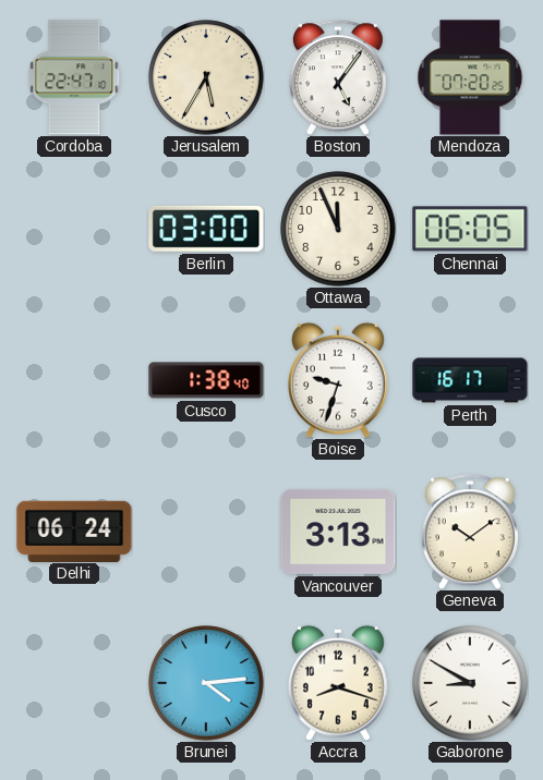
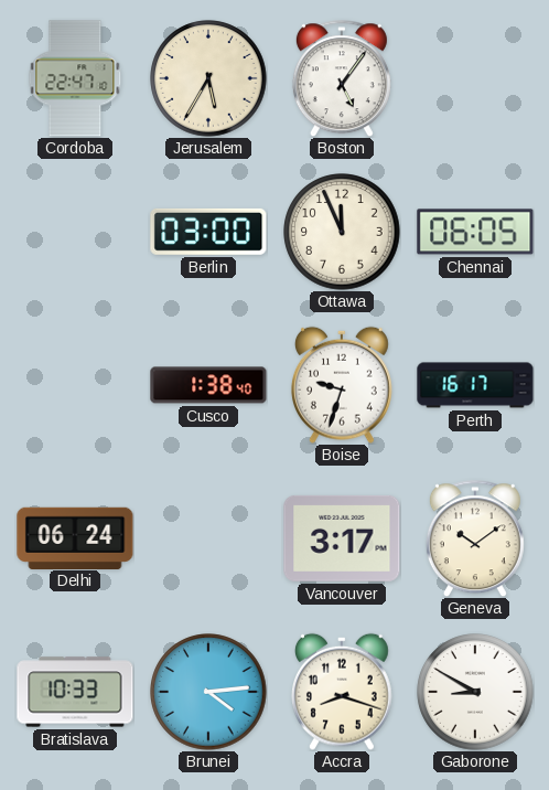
Mendoza: 07:20 -> none (470, 77)
Vancouver: 3:13 -> 3:17 (342, 538)
Bratislava: none -> 10:33 (75, 692)
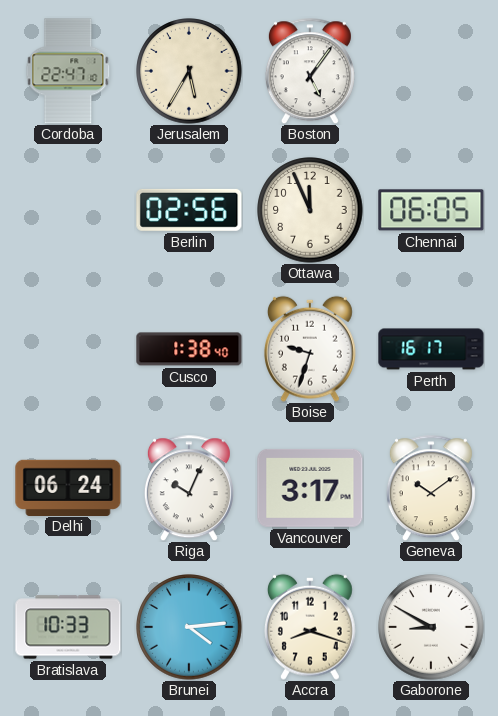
Berlin: 03:00 -> 02:56 (189, 210)
Riga: none -> 10:04 (189, 488)
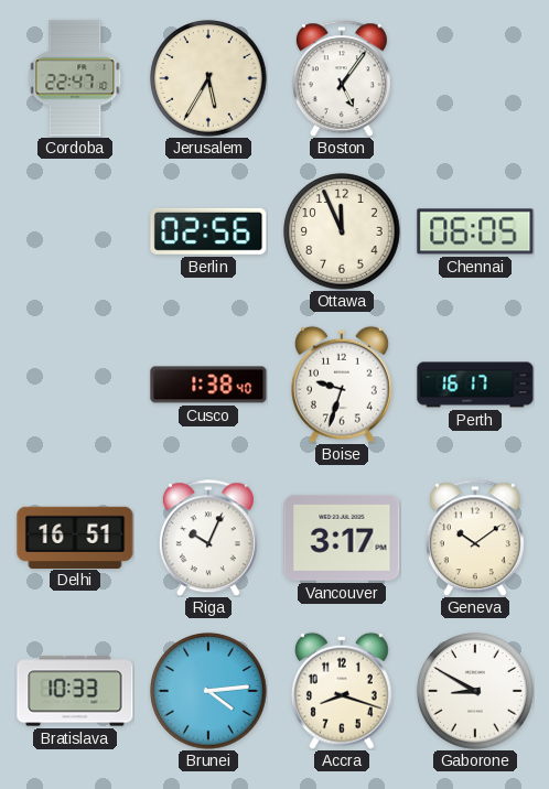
Delhi: 06:24 -> 16:51 (75, 537)
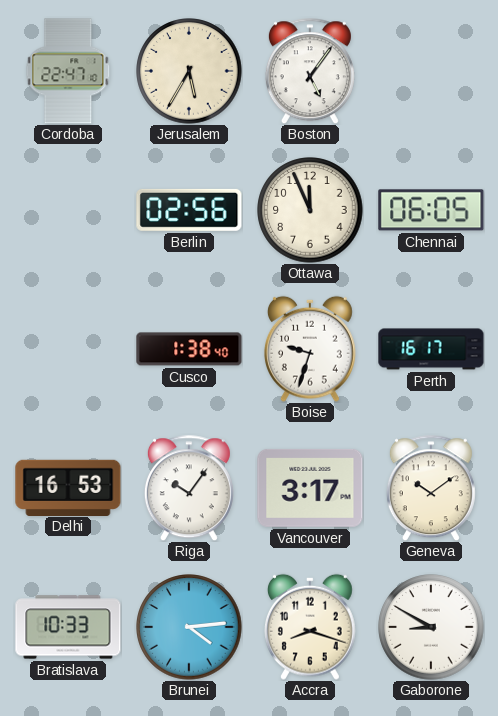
Delhi: 16:51 -> 16:53 (68, 487)
Riga: 10:04 -> 10:06 (189, 488)
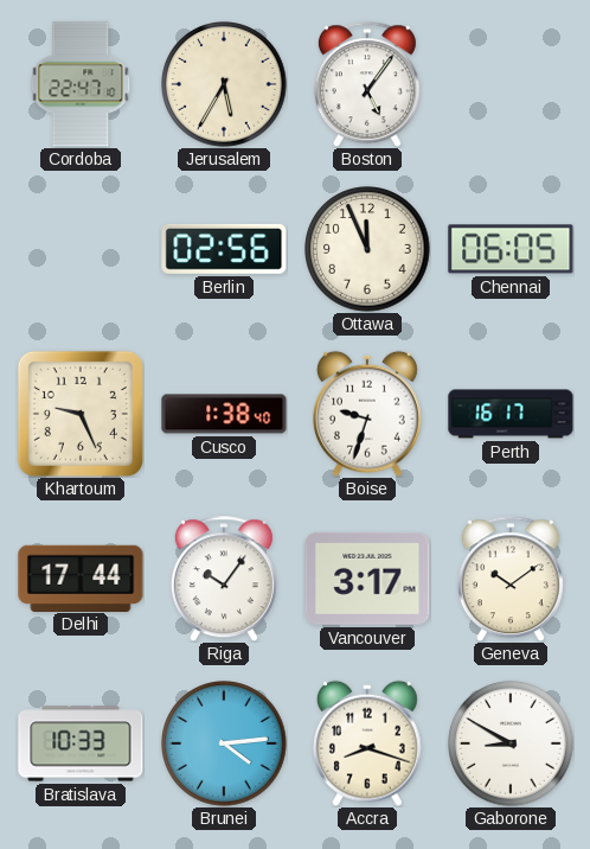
Khartoum: none -> 9:26 (81, 414)
Delhi: 16:53 -> 17:44 (81, 577)
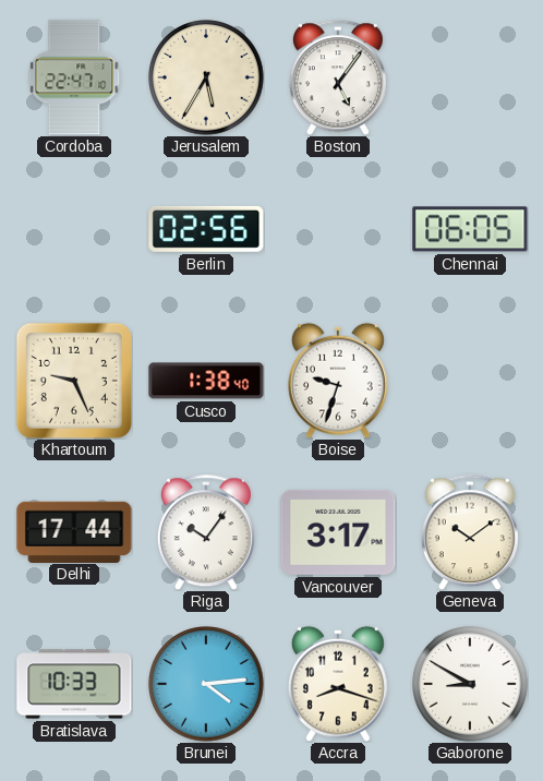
Ottawa: 11:56 -> none (367, 249)
Perth: 16:17 -> none (511, 414)
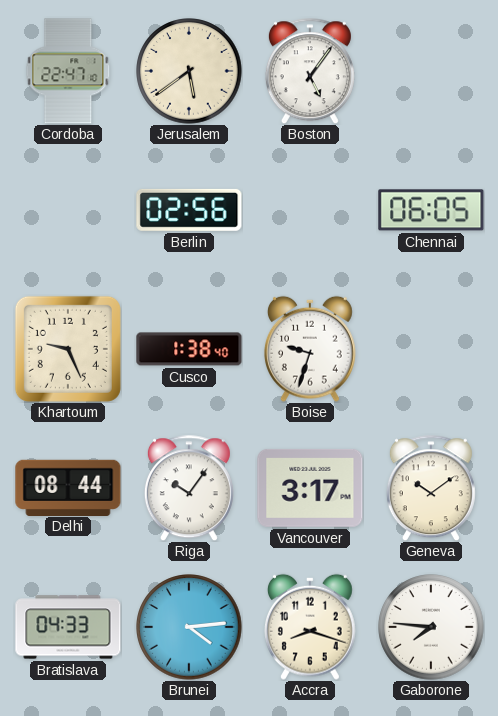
Jerusalem: 5:35 -> 5:39 (189, 71)
Delhi: 17:44 -> 08:44 (68, 487)
Bratislava: 10:33 -> 04:33 (68, 627)
Gaborone: 8:50 -> 7:46 (431, 627)
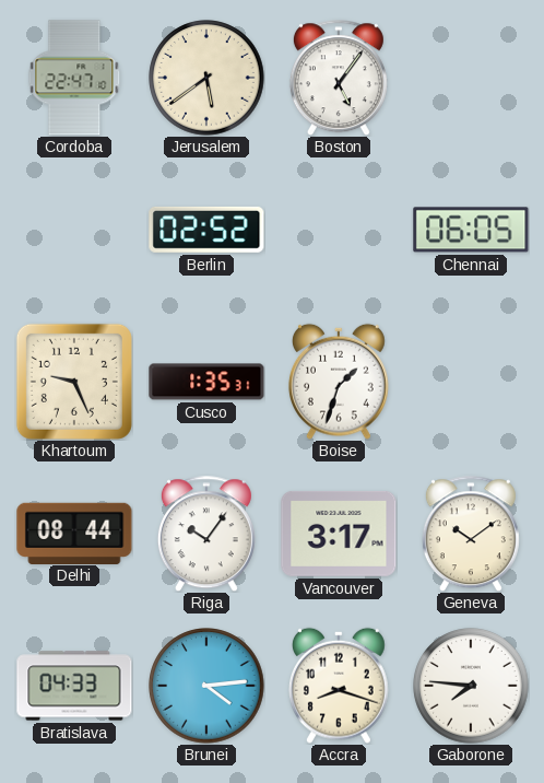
Berlin: 02:56 -> 02:52 (206, 230)
Cusco: 1:38 -> 1:35 (206, 382)
Boise: 9:33 -> 1:33 (339, 382)
